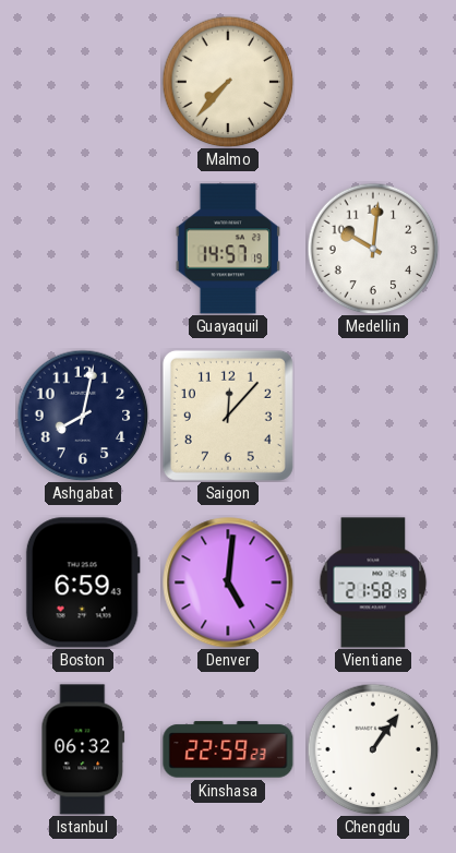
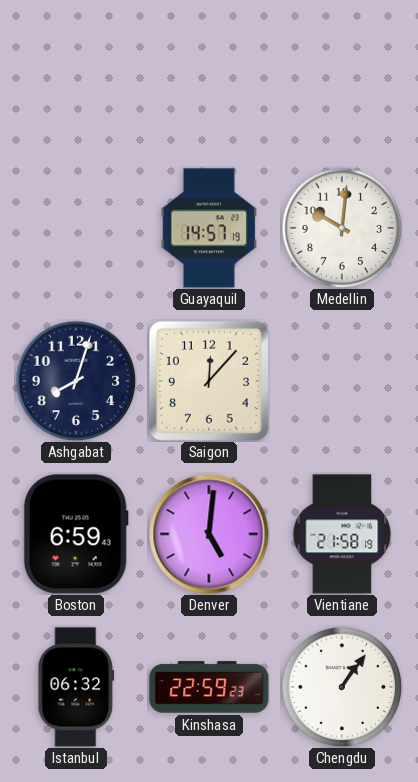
Malmo: 7:37 -> none (228, 82)
Ashgabat: 8:02 -> 8:03 (76, 381)
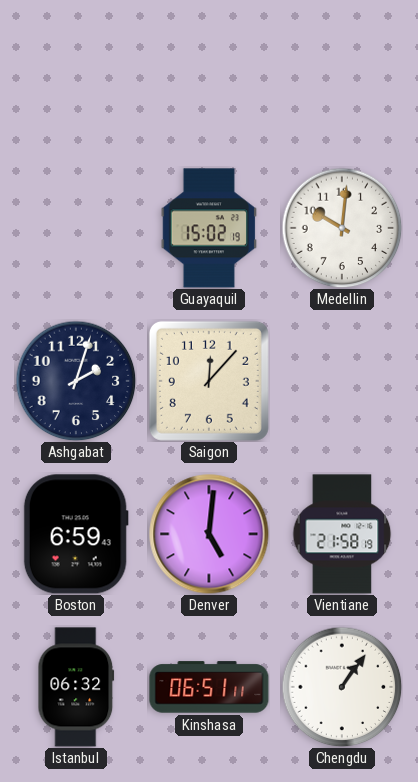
Guayaquil: 14:57 -> 15:02 (209, 228)
Ashgabat: 8:03 -> 2:03 (76, 381)
Kinshasa: 22:59 -> 06:51 (209, 687)
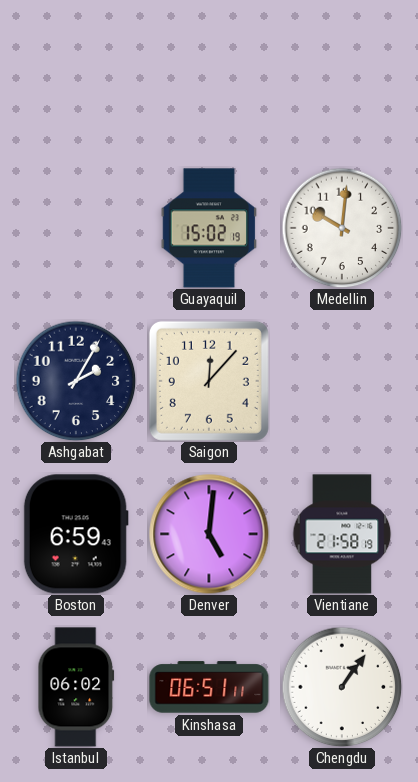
Ashgabat: 2:03 -> 2:05 (76, 381)
Istanbul: 06:32 -> 06:02 (76, 687)
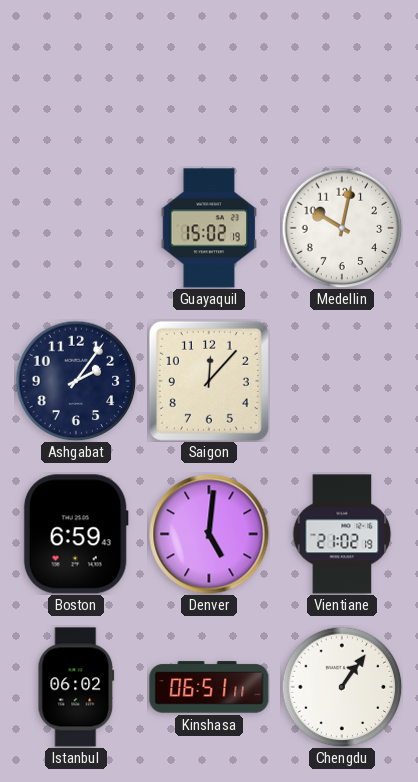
Medellin: 10:01 -> 10:02 (342, 228)
Ashgabat: 2:05 -> 2:06 (76, 381)
Vientiane: 21:58 -> 21:02 (342, 534)
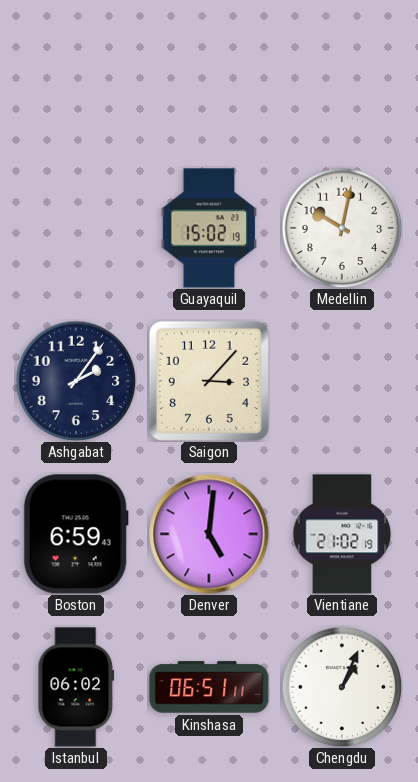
Saigon: 12:07 -> 3:07 (209, 381)
Chengdu: 1:06 -> 1:04 (342, 687)
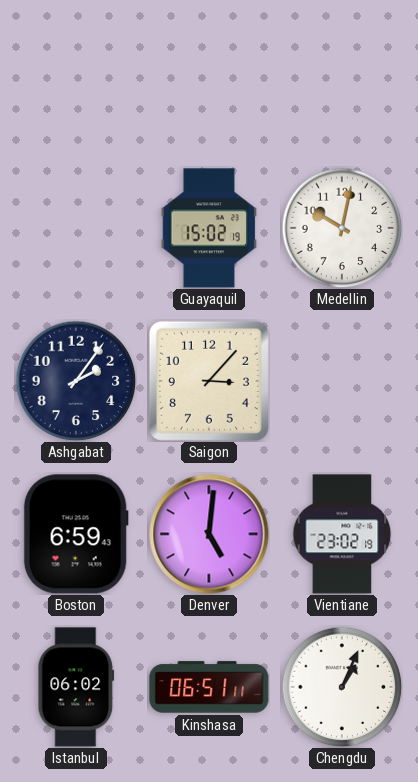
Vientiane: 21:02 -> 23:02 (342, 534)
